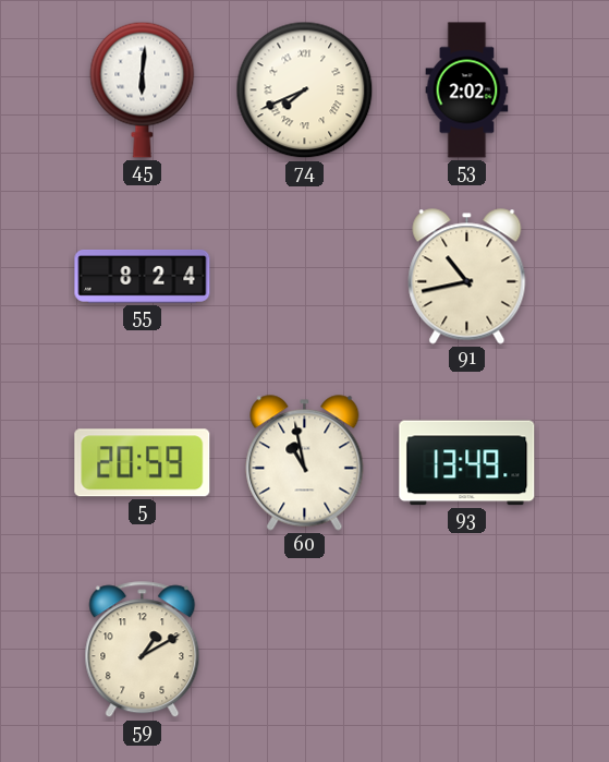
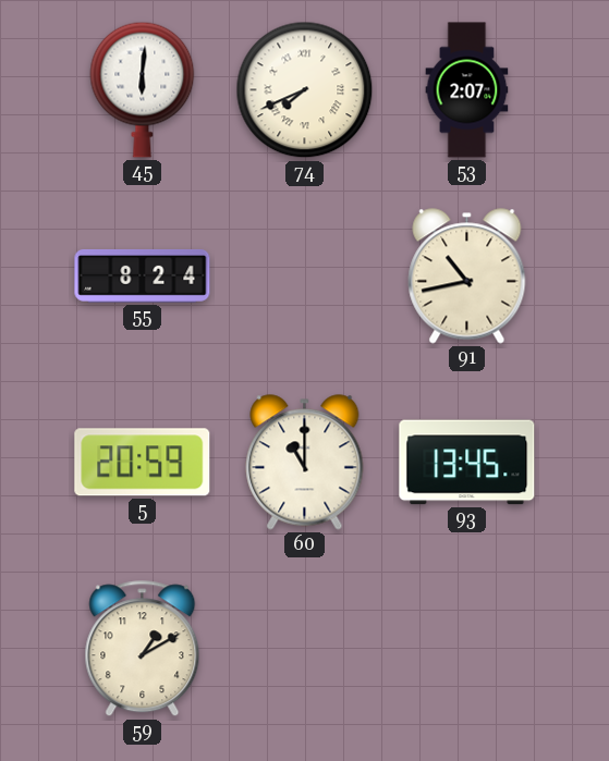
53: 2:02 -> 2:07 (467, 90)
60: 10:58 -> 11:00 (305, 463)
93: 13:49 -> 13:45 (467, 463)
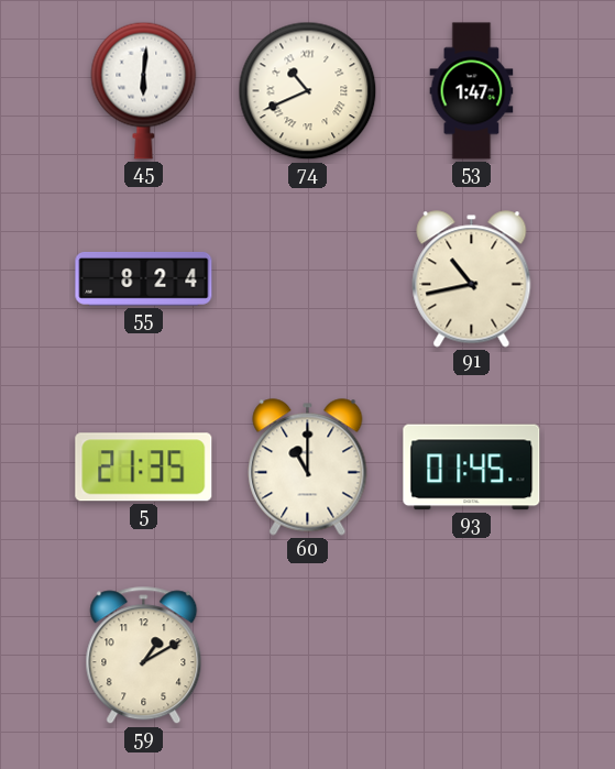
74: 7:41 -> 10:41 (308, 91)
53: 2:07 -> 1:47 (472, 91)
5: 20:59 -> 21:35 (144, 468)
93: 13:45 -> 01:45 (472, 468)
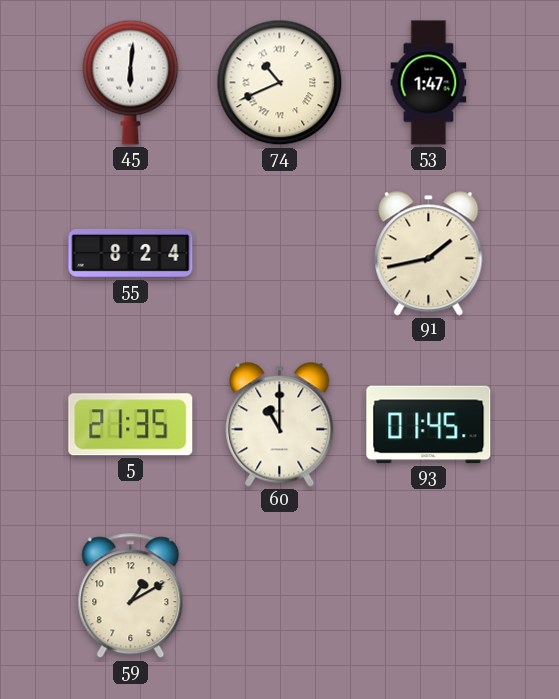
91: 10:43 -> 1:43 (429, 254)
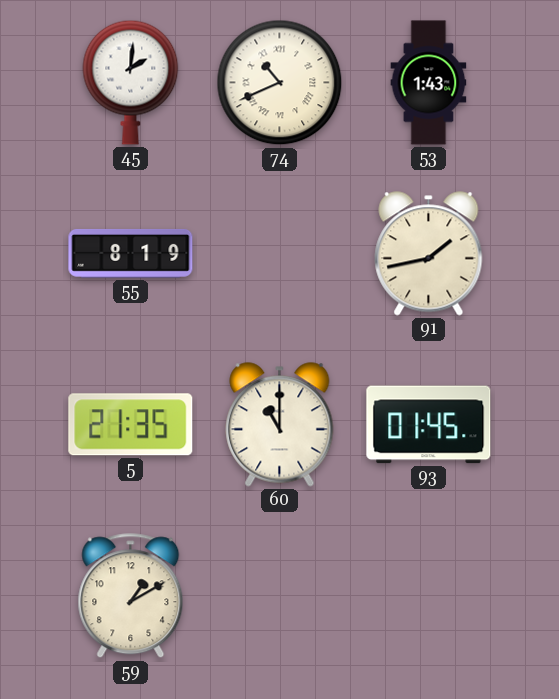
45: 6:01 -> 2:01 (131, 82)
53: 1:47 -> 1:43 (429, 83)
55: 8:24 -> 8:19 (131, 253)
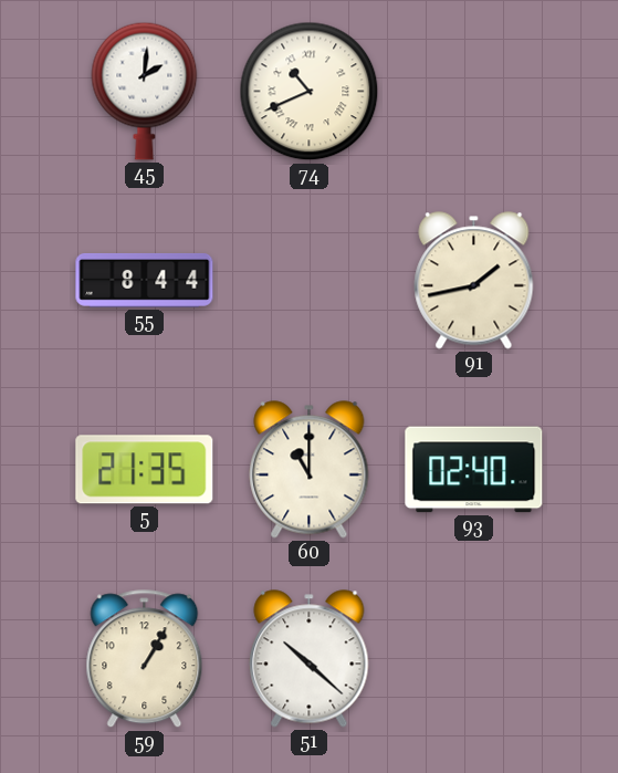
53: 1:43 -> none (429, 83)
55: 8:19 -> 8:44 (145, 280)
93: 01:45 -> 02:40 (474, 470)
59: 1:10 -> 1:05 (145, 659)
51: none -> 10:22 (310, 659)
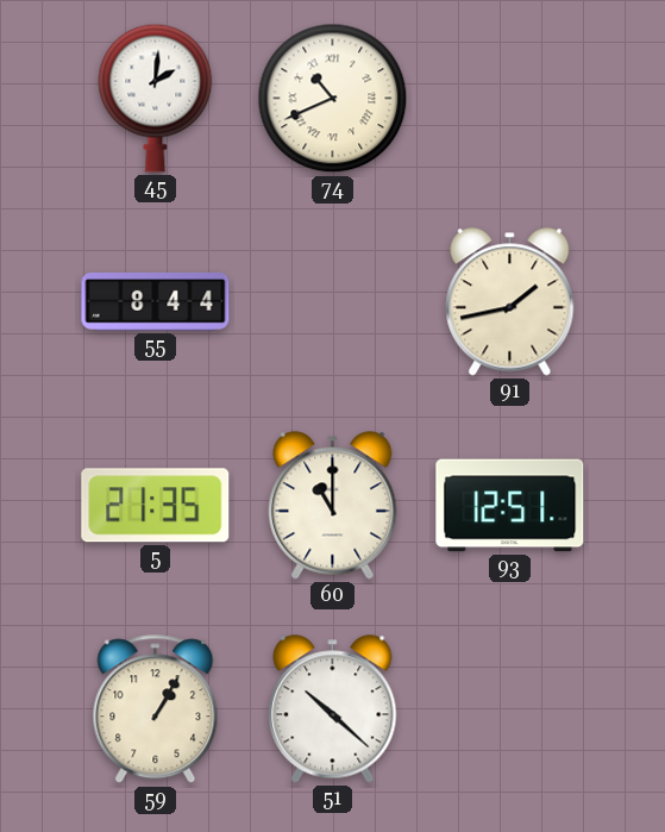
93: 02:40 -> 12:51 (510, 506)
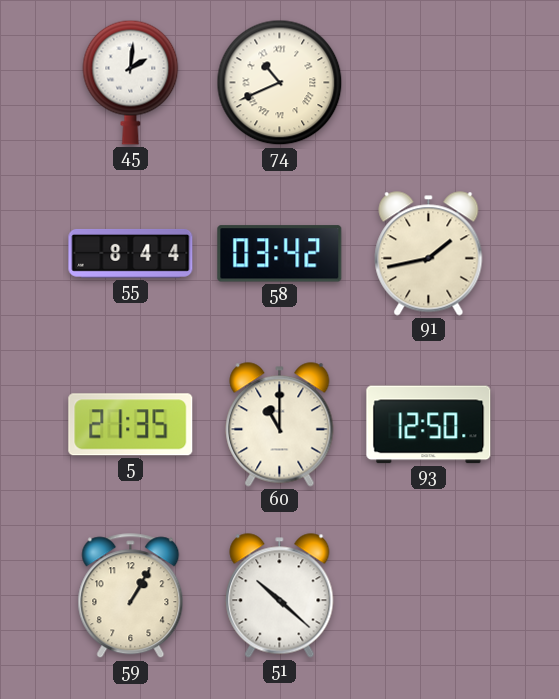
58: none -> 03:42 (280, 254)
93: 12:51 -> 12:50 (429, 425)
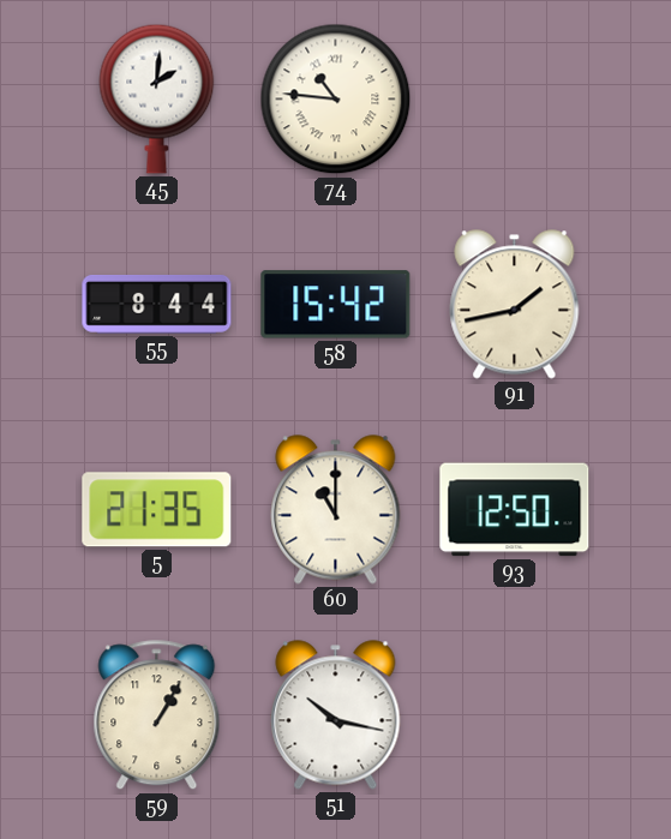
74: 10:41 -> 10:46 (336, 100)
58: 03:42 -> 15:42 (336, 305)
51: 10:22 -> 10:17 (336, 715)
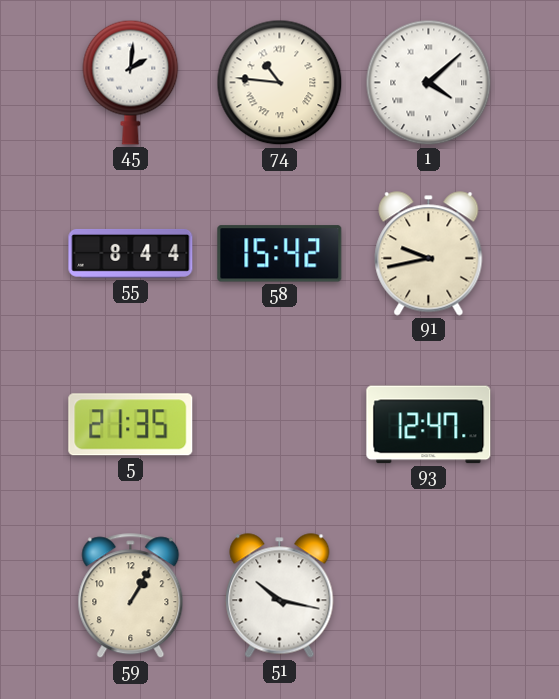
1: none -> 4:08 (429, 83)
91: 1:43 -> 9:43 (429, 254)
60: 11:00 -> none (336, 510)
93: 12:50 -> 12:47 (429, 425)
